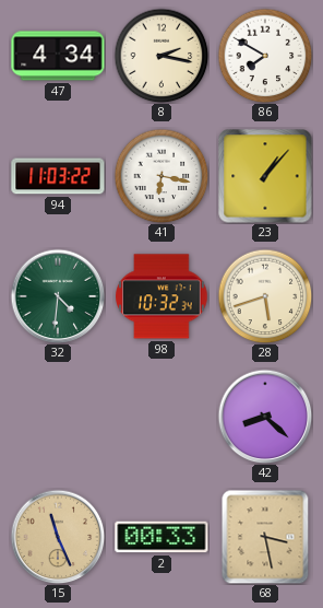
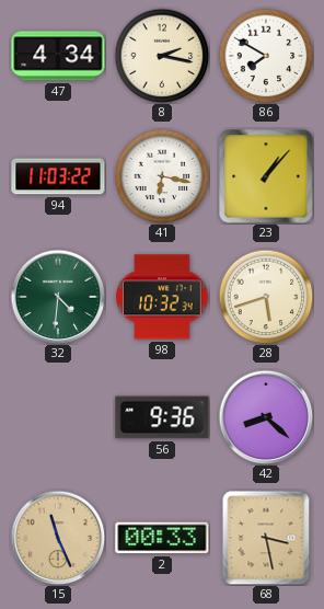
56: none -> 9:36 (162, 417)
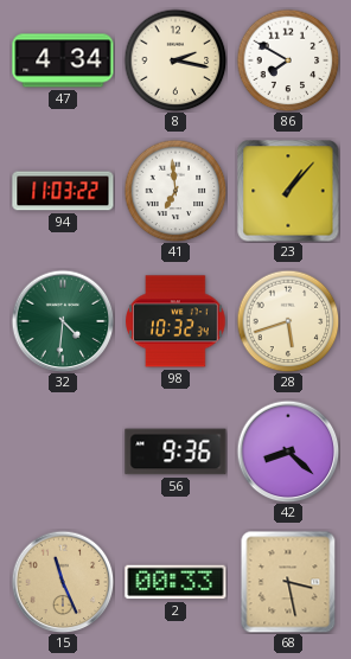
41: 6:17 -> 6:59 (175, 191)
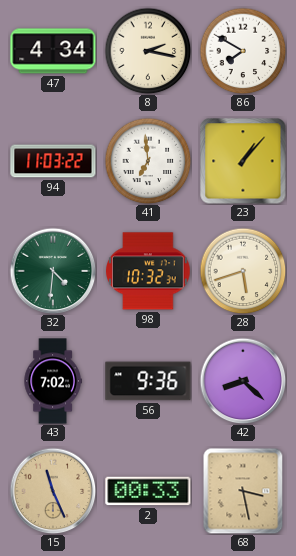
43: none -> 7:02 (53, 381)
